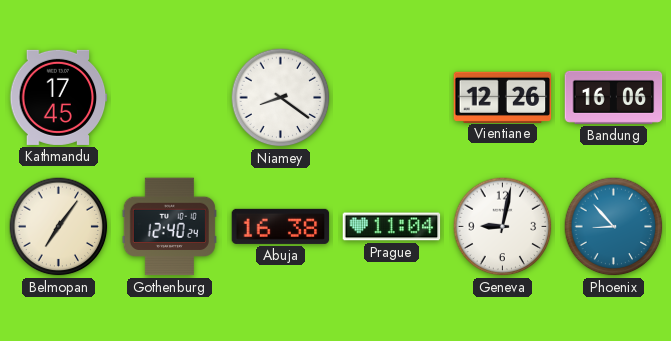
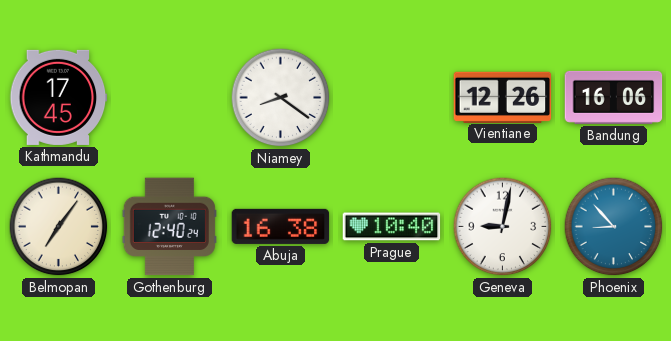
Prague: 11:04 -> 10:40 (392, 227)
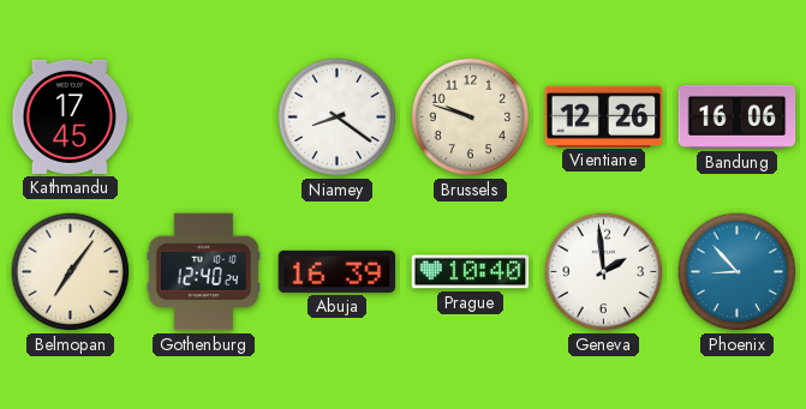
Brussels: none -> 9:48 (471, 118)
Abuja: 16:38 -> 16:39 (338, 271)
Geneva: 9:02 -> 1:59 (604, 272)
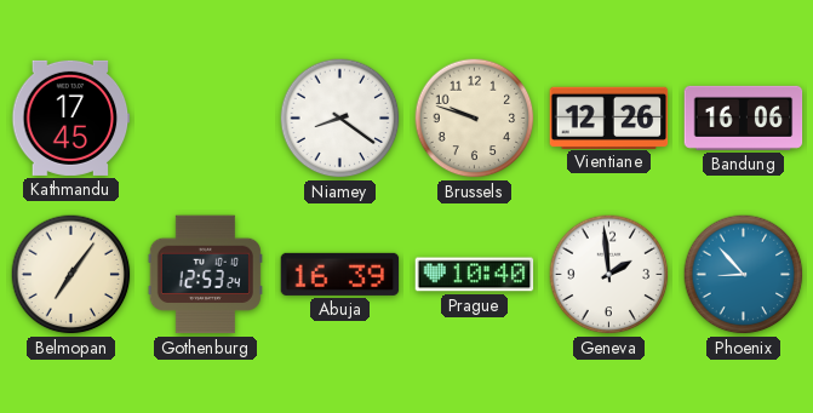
Gothenburg: 12:40 -> 12:53 (205, 275)
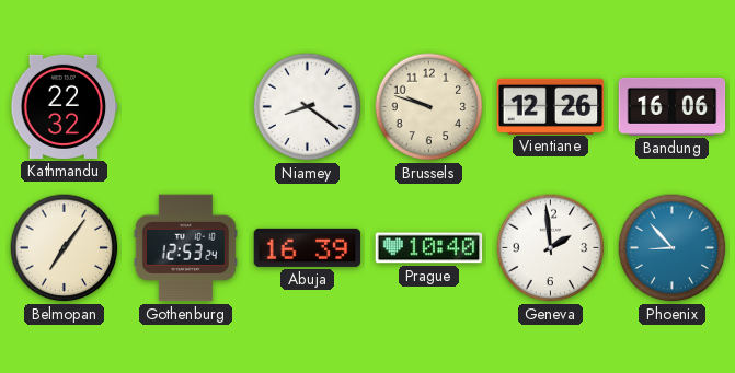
Kathmandu: 17:45 -> 22:32 (65, 106)
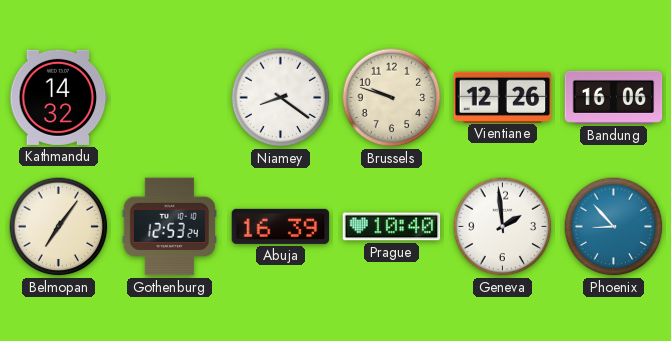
Kathmandu: 22:32 -> 14:32 (59, 97)
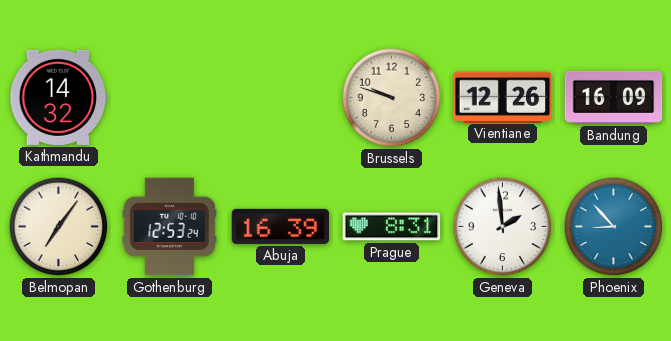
Niamey: 8:21 -> none (281, 98)
Bandung: 16:06 -> 16:09 (614, 97)
Prague: 10:40 -> 8:31 (392, 227)
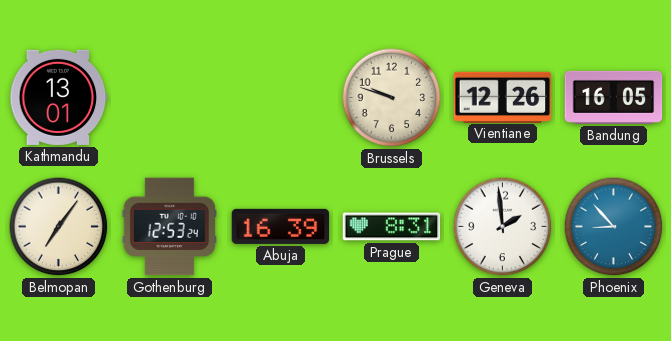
Kathmandu: 14:32 -> 13:01 (59, 97)
Bandung: 16:09 -> 16:05 (614, 97)
